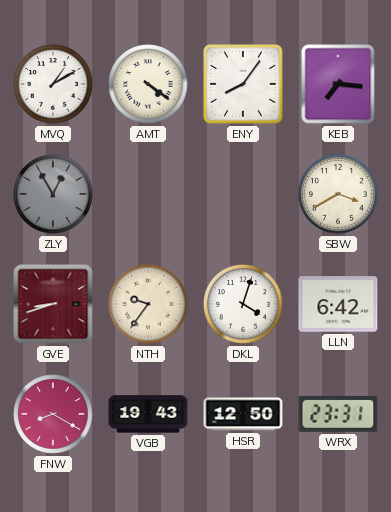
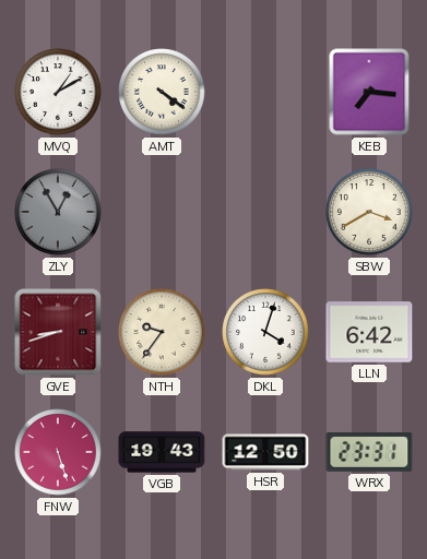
ENY: 8:06 -> none (243, 84)
FNW: 8:20 -> 5:27 (58, 452)
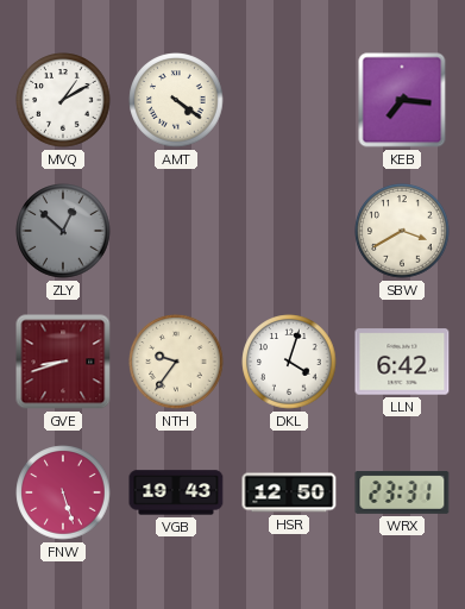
ZLY: 12:55 -> 12:52 (63, 231)
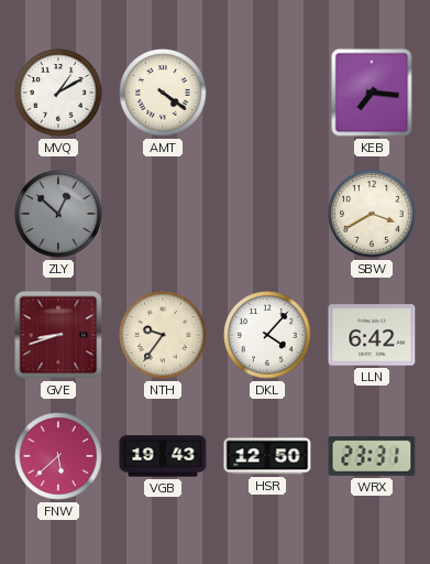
DKL: 4:03 -> 4:07 (267, 335)
FNW: 5:27 -> 5:38 (58, 456)
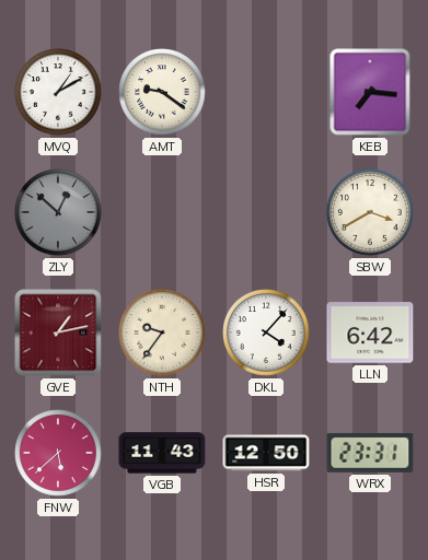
AMT: 4:21 -> 9:21 (162, 92)
GVE: 8:42 -> 1:13 (58, 332)
VGB: 19:43 -> 11:43 (162, 453)
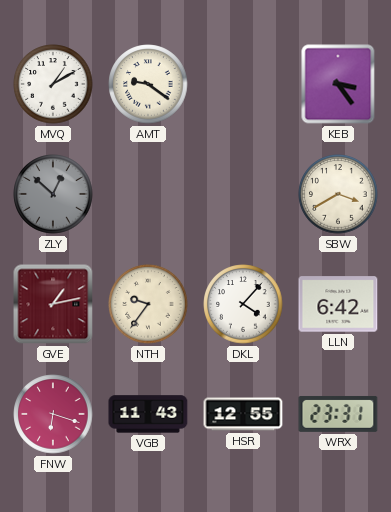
KEB: 7:16 -> 3:24 (338, 84)
FNW: 5:38 -> 6:18 (53, 414)
HSR: 12:50 -> 12:55 (243, 414)
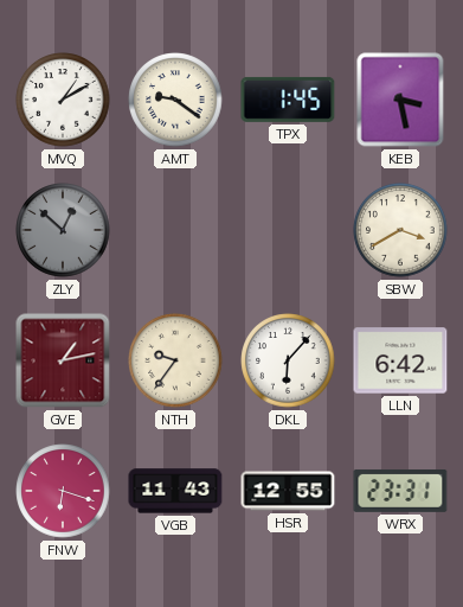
TPX: none -> 1:45 (288, 100)
KEB: 3:24 -> 3:28 (400, 100)
DKL: 4:07 -> 6:07 (288, 360)
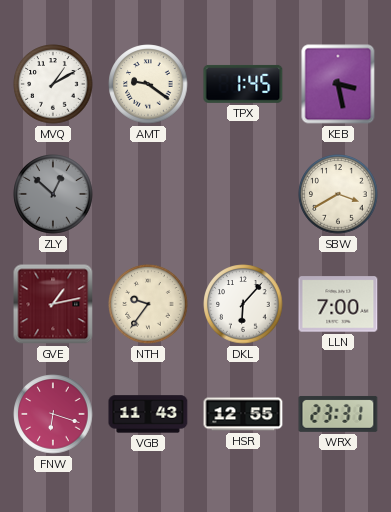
LLN: 6:42 -> 7:00 (338, 304)
